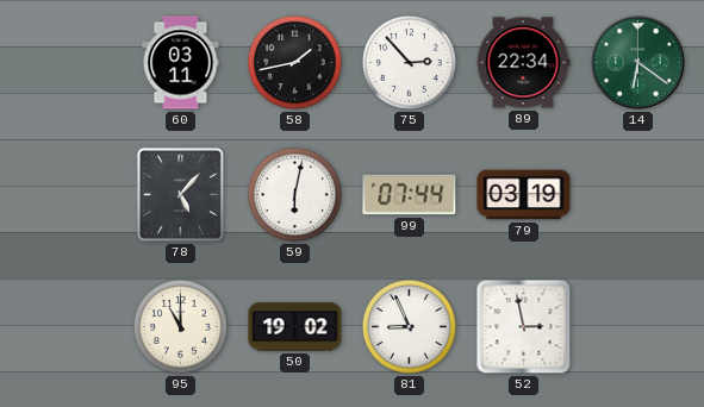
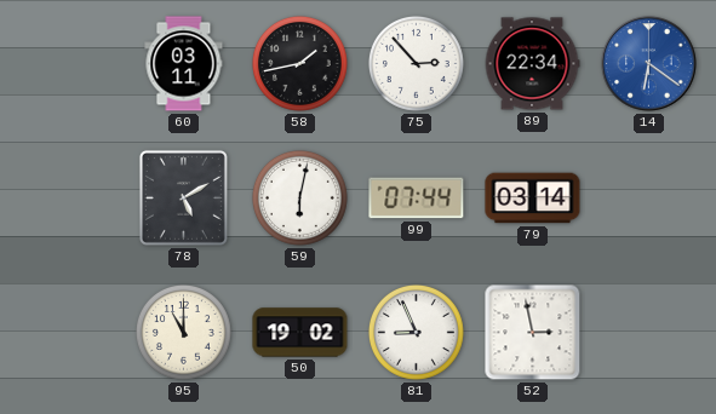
14 dial: green -> blue (649, 64)
78: 5:07 -> 5:10 (183, 197)
79: 03:19 -> 03:14 (533, 199)
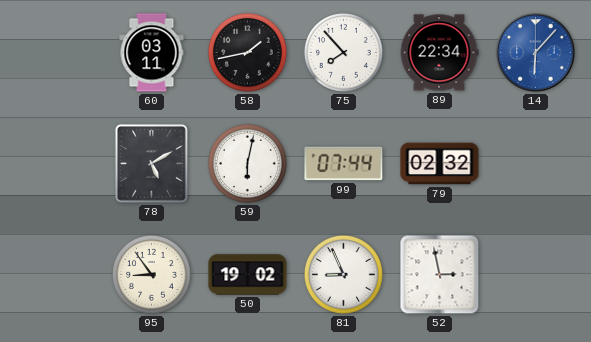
75: 2:53 -> 7:53 (343, 52)
14: 6:21 -> 6:07 (536, 53)
79: 03:14 -> 02:32 (440, 164)
95: 11:00 -> 8:54 (151, 274)
